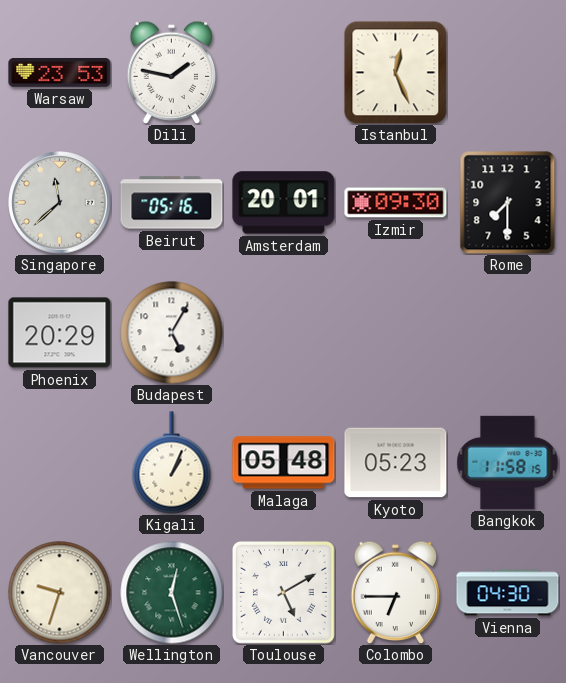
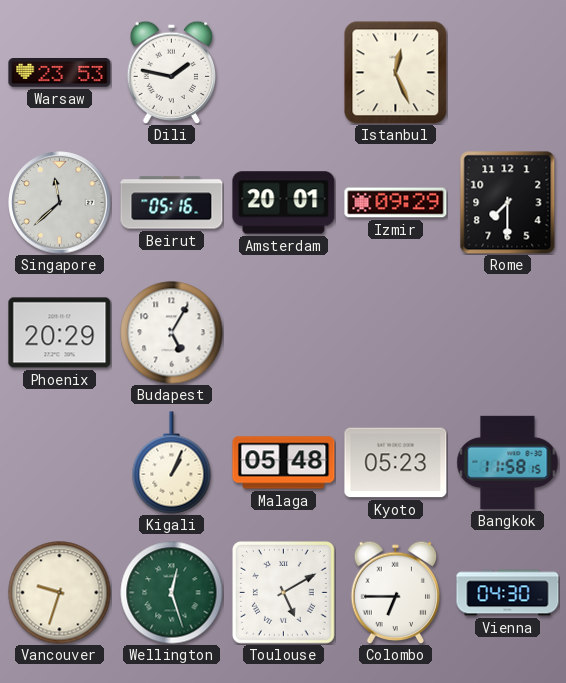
Izmir: 09:30 -> 09:29 (396, 203)
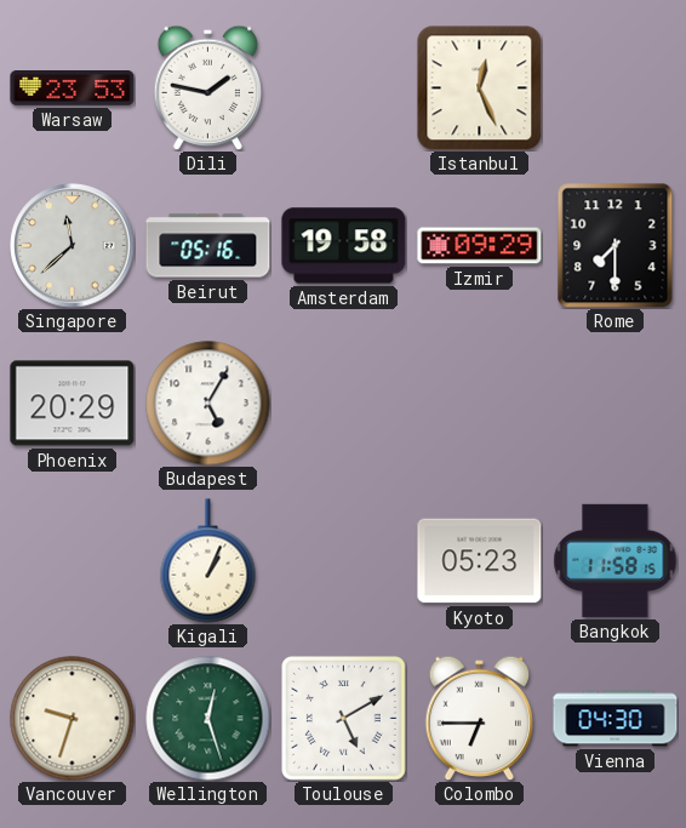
Amsterdam: 20:01 -> 19:58 (344, 246)
Malaga: 05:48 -> none (284, 463)
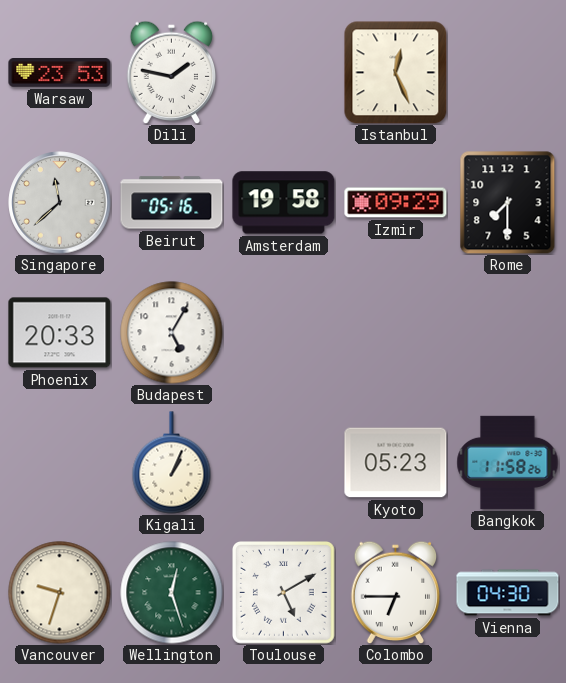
Phoenix: 20:29 -> 20:33 (60, 333)
Bangkok: 11:58:15 -> 11:58:26 (508, 462)
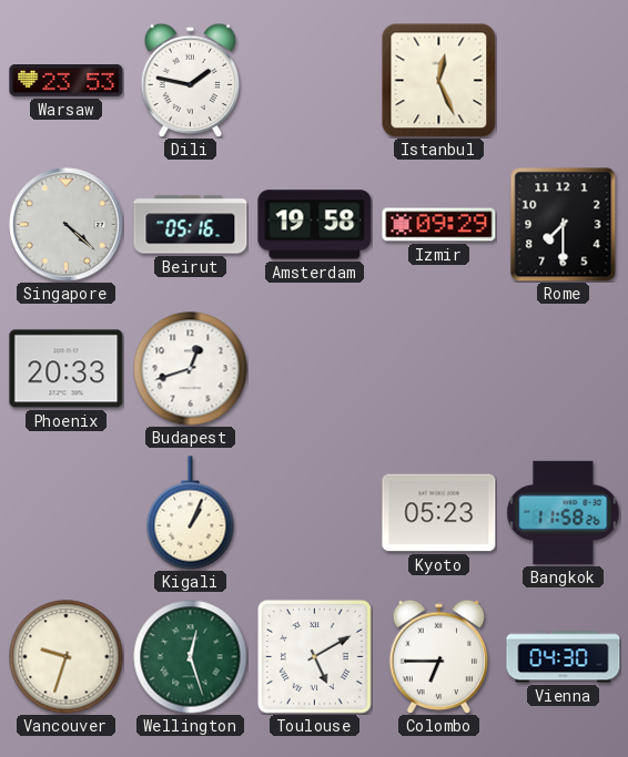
Singapore: 11:38 -> 4:22 (67, 225)
Budapest: 5:05 -> 12:42 (191, 369)
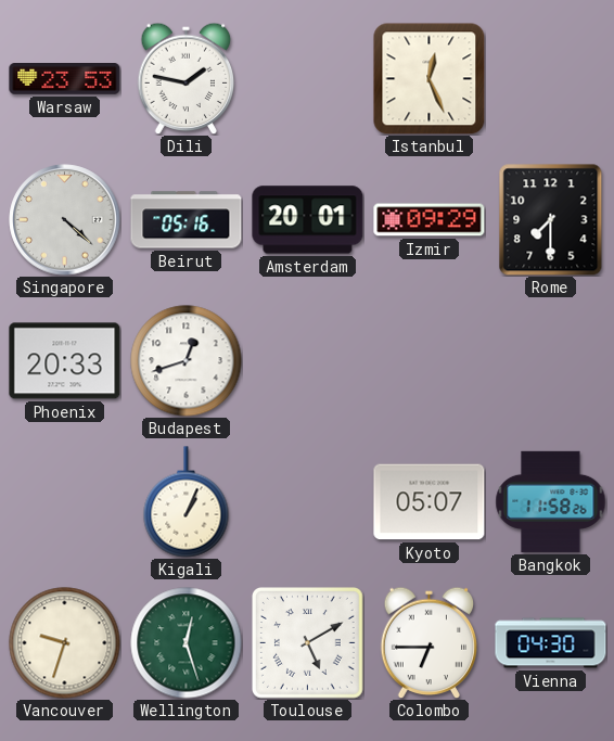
Amsterdam: 19:58 -> 20:01 (308, 220)
Kyoto: 05:23 -> 05:07 (430, 502)
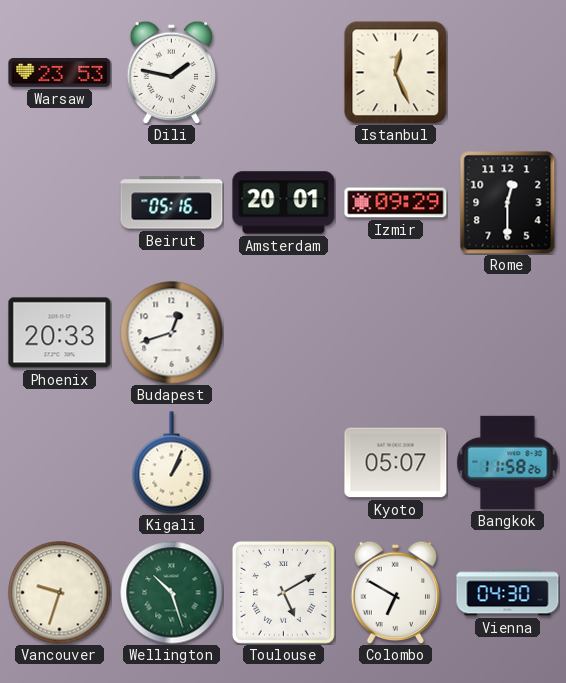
Singapore: 4:22 -> none (65, 220)
Rome: 7:30 -> 12:30 (508, 203)
Wellington: 12:27 -> 10:27 (172, 593)
Colombo: 6:45 -> 6:50 (396, 592)
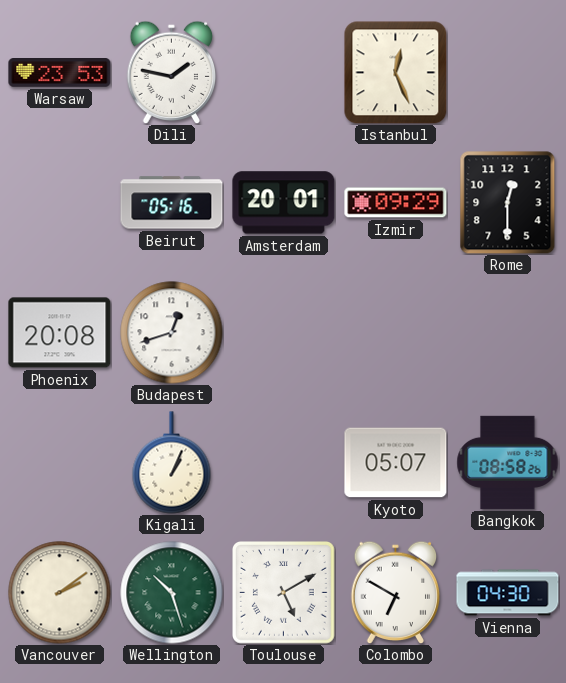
Phoenix: 20:33 -> 20:08 (60, 333)
Bangkok: 11:58 -> 08:58 (508, 462)
Vancouver: 9:33 -> 2:09 (60, 593)
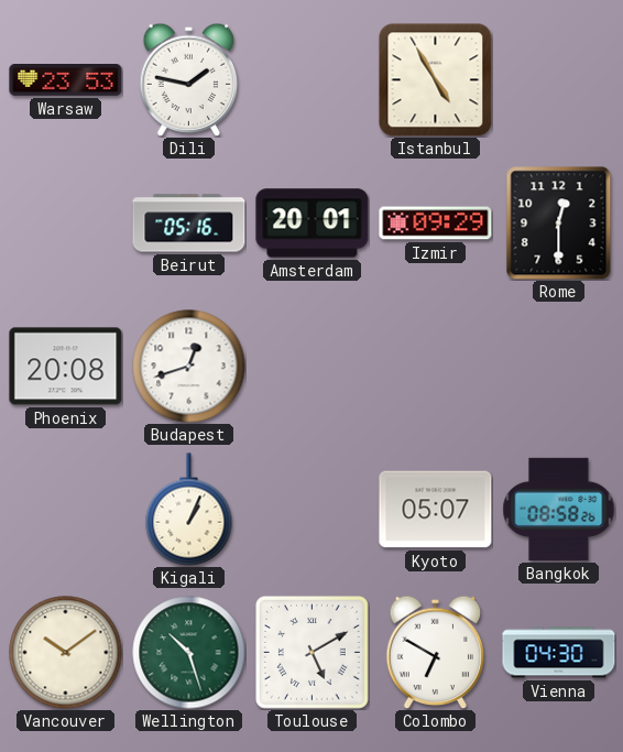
Istanbul: 12:26 -> 4:55 (435, 79)
Vancouver: 2:09 -> 10:09 (66, 653)
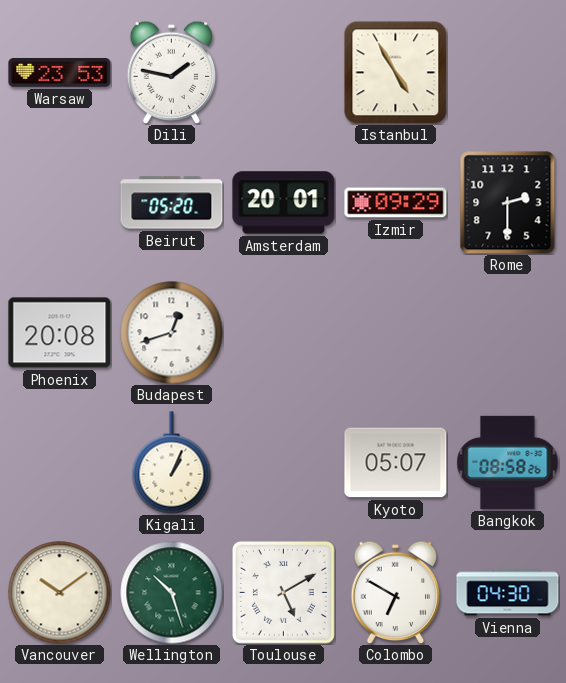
Beirut: 05:16 -> 05:20 (172, 203)
Rome: 12:30 -> 2:30 (508, 203)
